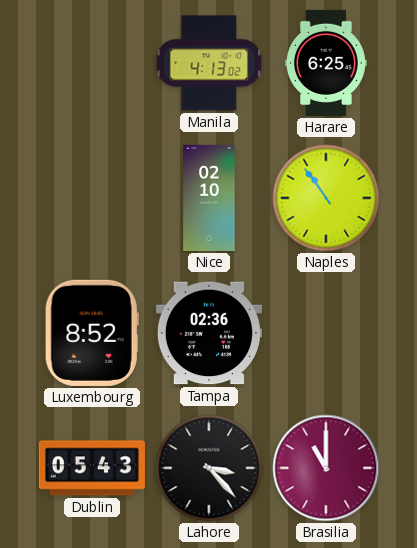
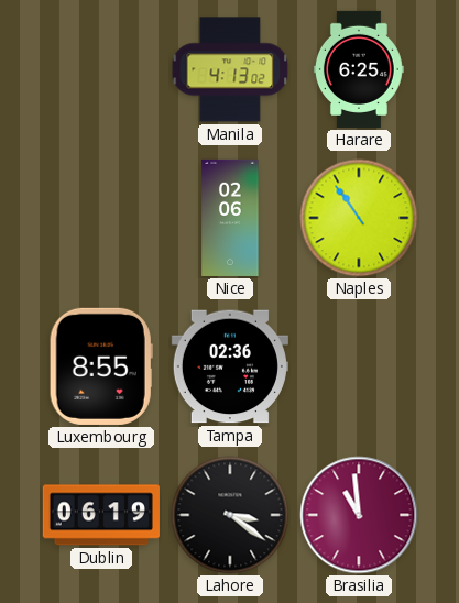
Nice: 02:10 -> 02:06 (230, 218)
Luxembourg: 8:52 -> 8:55 (101, 366)
Dublin: 05:43 -> 06:19 (101, 515)
Lahore: 3:23 -> 3:21 (230, 515)
Brasilia: 11:00 -> 10:59 (359, 515)
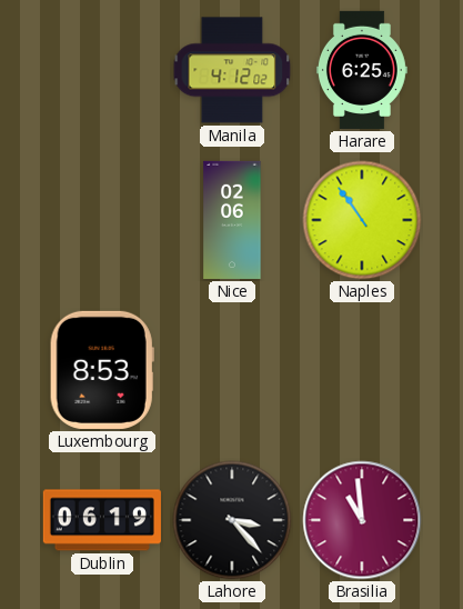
Manila: 4:13 -> 4:12 (232, 70)
Luxembourg: 8:55 -> 8:53 (102, 370)
Tampa: 02:36 -> none (230, 366)
Lahore: 3:21 -> 3:23 (232, 520)
